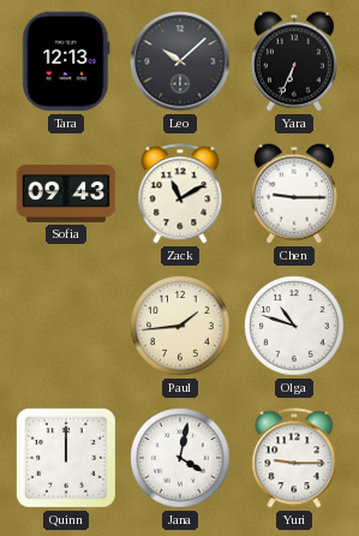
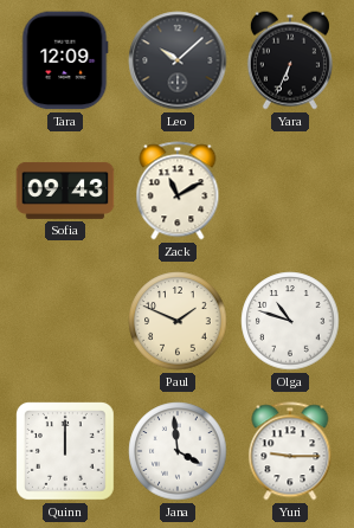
Tara: 12:13 -> 12:09 (65, 60)
Chen: 9:15 -> none (294, 193)
Paul: 1:44 -> 1:49 (178, 321)
Jana: 4:02 -> 3:59 (178, 451)
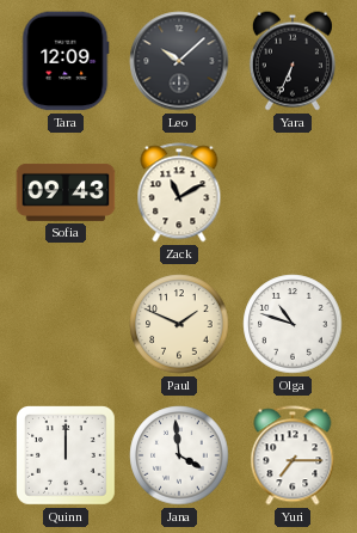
Yuri: 9:15 -> 7:15 (293, 455)
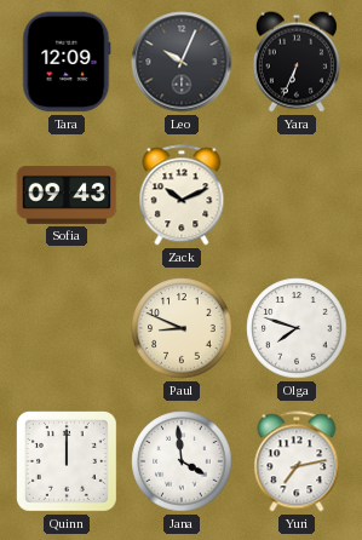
Leo: 10:08 -> 10:04 (182, 62)
Zack: 11:10 -> 10:11 (182, 195)
Paul: 1:49 -> 8:49 (182, 328)
Olga: 10:48 -> 7:48 (297, 328)
Yuri: 7:15 -> 7:13 (297, 461)
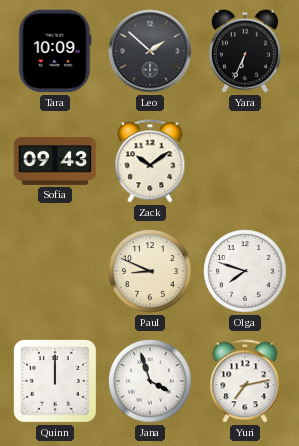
Tara: 12:09 -> 10:09 (55, 51)
Leo: 10:04 -> 1:52 (150, 51)
Zack: 10:11 -> 10:09 (150, 161)
Jana: 3:59 -> 3:57 (150, 381)
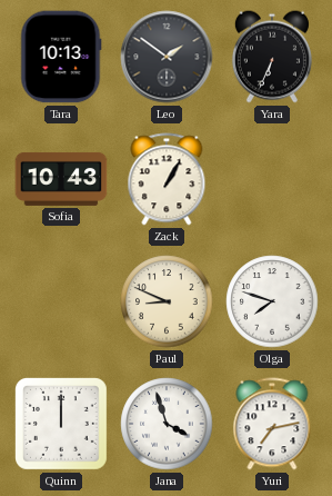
Tara: 10:09 -> 10:13 (61, 57)
Leo: 1:52 -> 1:51 (167, 57)
Sofia: 09:43 -> 10:43 (61, 179)
Zack: 10:09 -> 1:05 (167, 179)
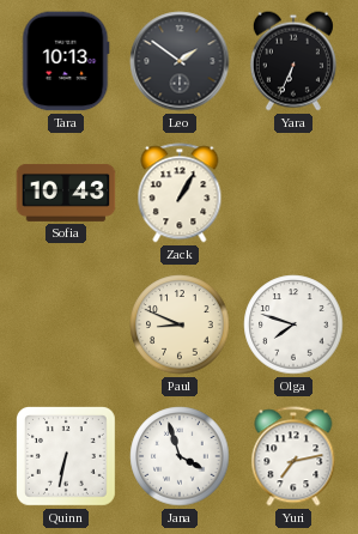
Quinn: 12:00 -> 6:32 (67, 457)
